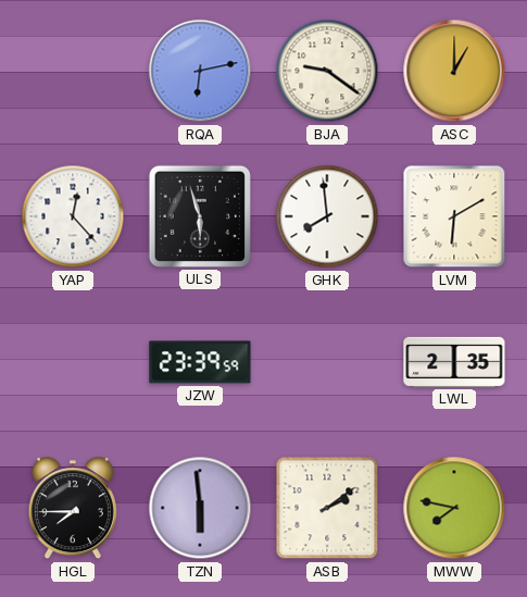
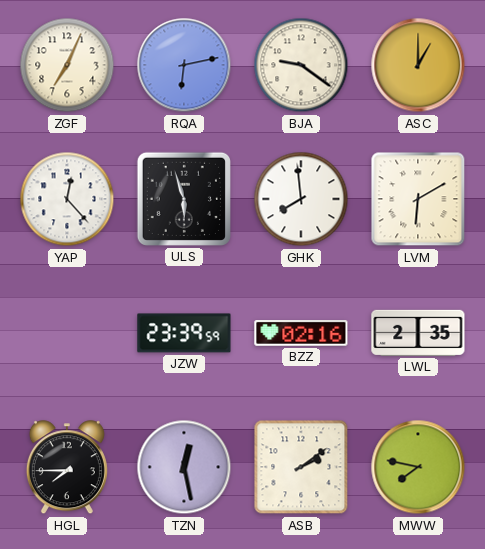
ZGF: none -> 7:04 (67, 65)
BZZ: none -> 02:16 (301, 334)
TZN: 5:59 -> 12:28 (184, 467)
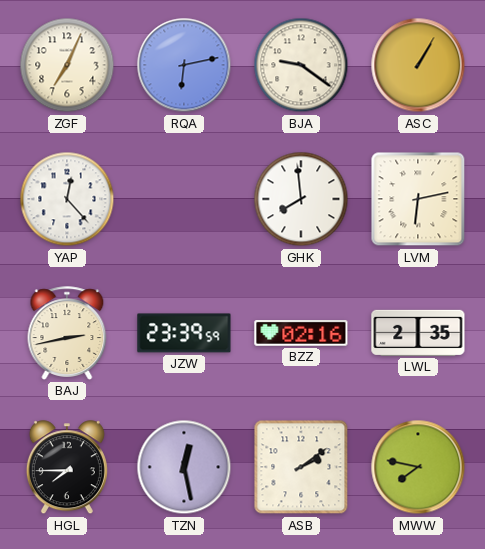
ASC: 1:00 -> 1:05 (418, 65)
ULS: 5:57 -> none (184, 199)
LVM: 6:10 -> 6:13 (418, 199)
BAJ: none -> 2:43 (67, 333)
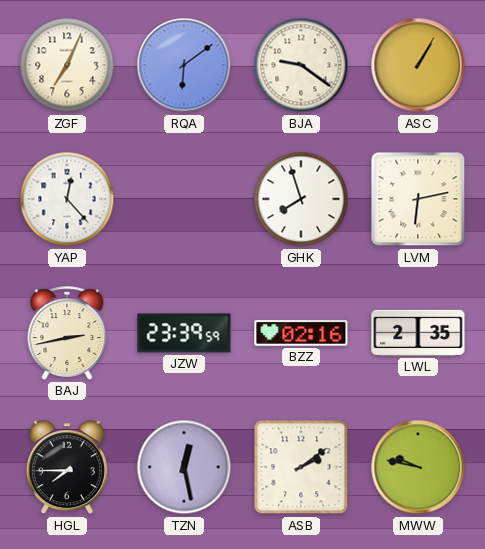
RQA: 6:13 -> 6:09 (184, 65)
GHK: 7:59 -> 7:57 (301, 199)
MWW: 7:47 -> 9:47 (418, 467)
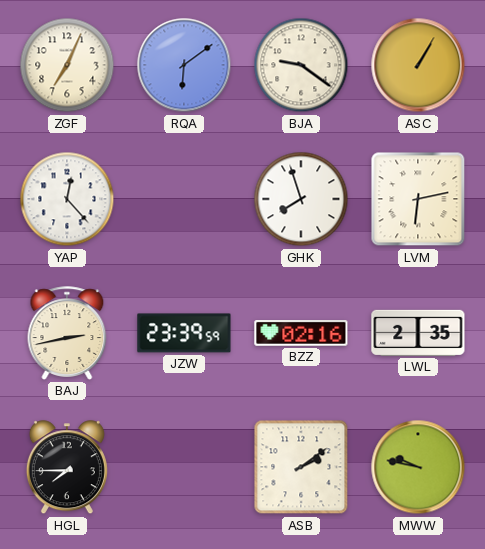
TZN: 12:28 -> none (184, 467)
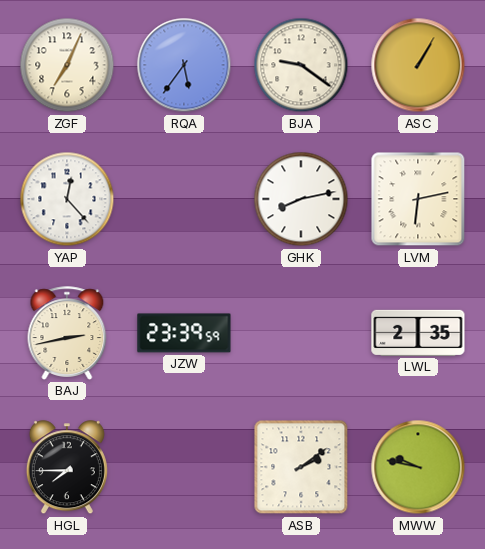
RQA: 6:09 -> 5:36 (184, 65)
GHK: 7:57 -> 8:13 (301, 199)
BZZ: 02:16 -> none (301, 334)
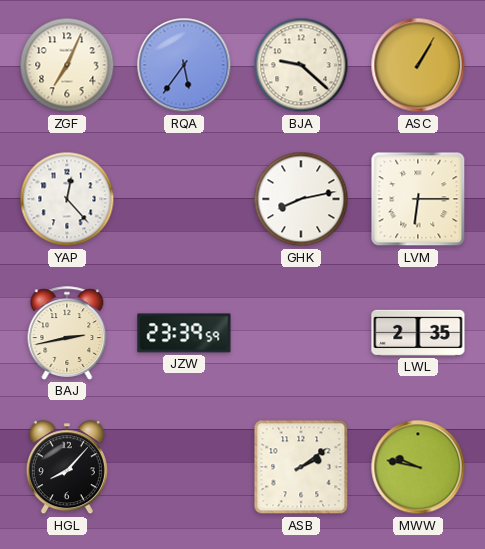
BJA: 9:21 -> 9:22 (301, 65)
LVM: 6:13 -> 6:15 (418, 199)
HGL: 7:45 -> 8:07 (67, 468)
